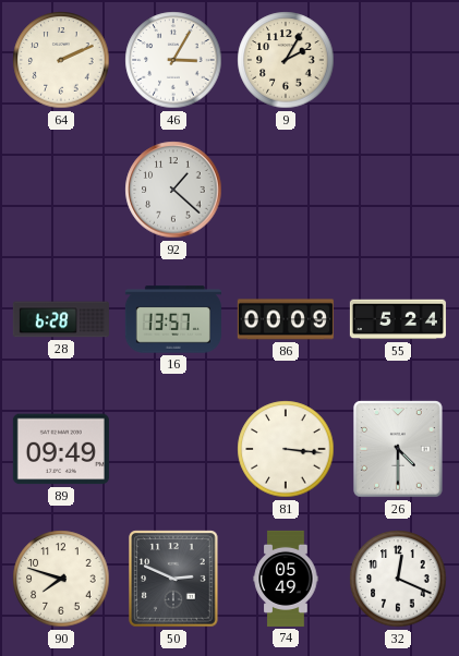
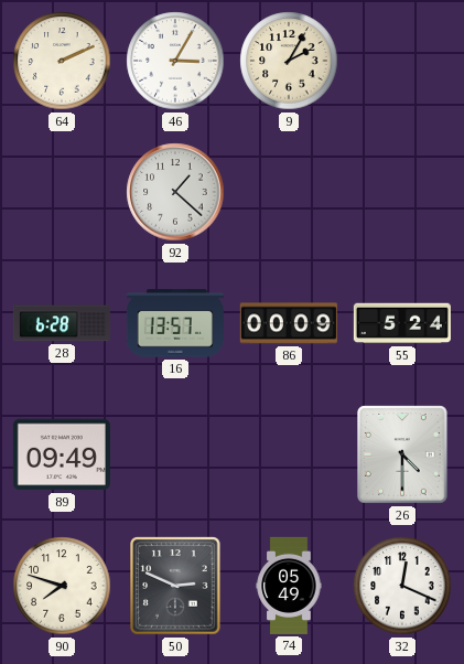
81: 3:16 -> none (286, 449)
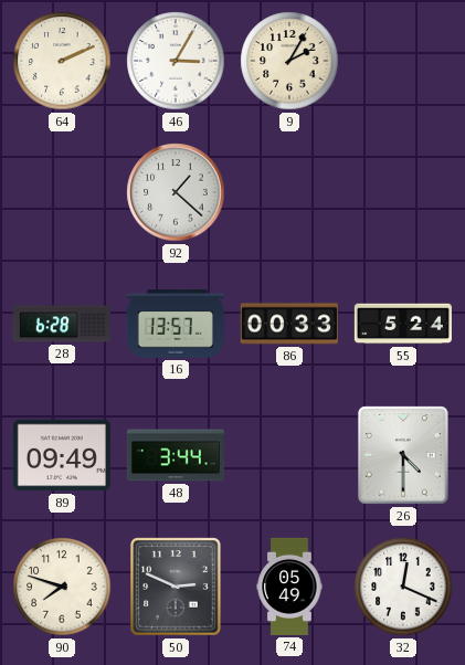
86: 00:09 -> 00:33 (289, 324)
48: none -> 3:44 (176, 455)
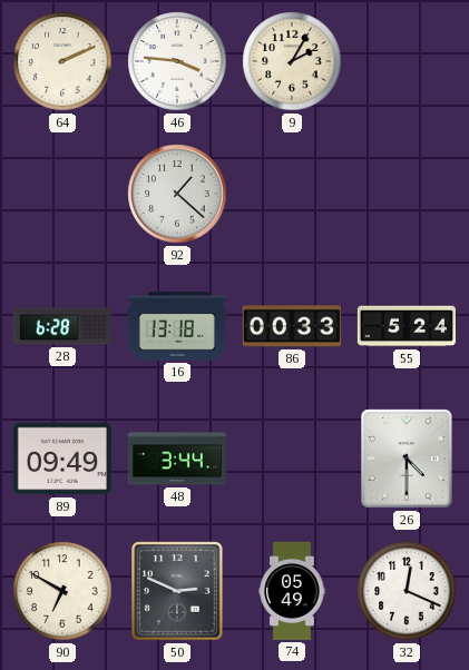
46: 3:05 -> 3:46 (177, 61)
16: 13:57 -> 13:18 (177, 326)
90: 7:48 -> 6:50 (62, 591)
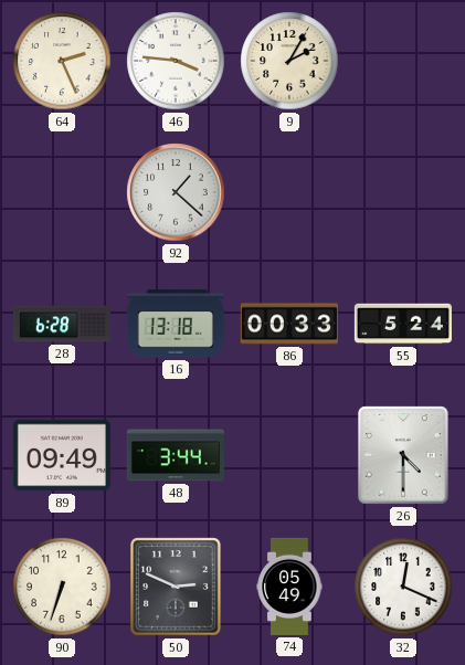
64: 2:11 -> 2:26 (62, 61)
90: 6:50 -> 6:33 (62, 587)
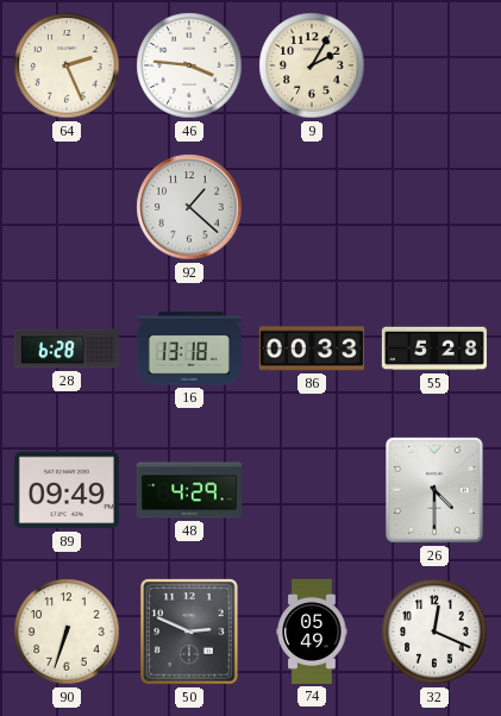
55: 5:24 -> 5:28 (434, 348)
48: 3:44 -> 4:29 (189, 490)
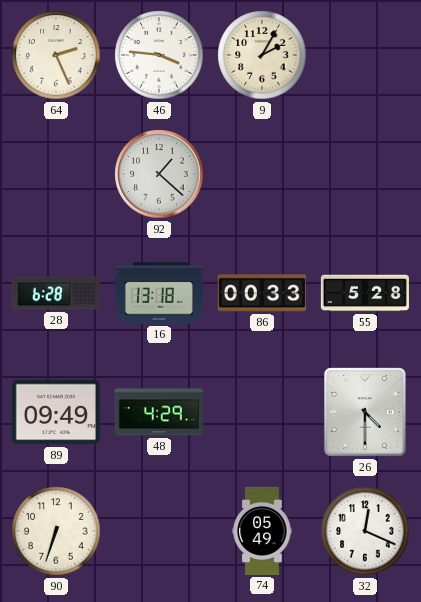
50: 2:49 -> none (189, 632)
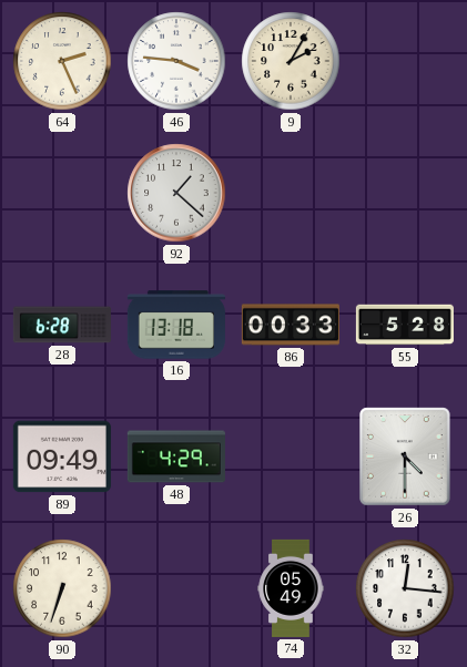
32: 12:19 -> 12:16 (405, 588)
